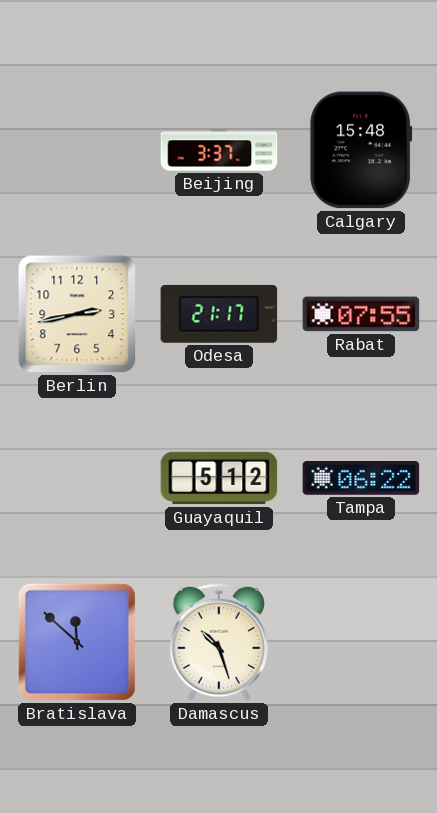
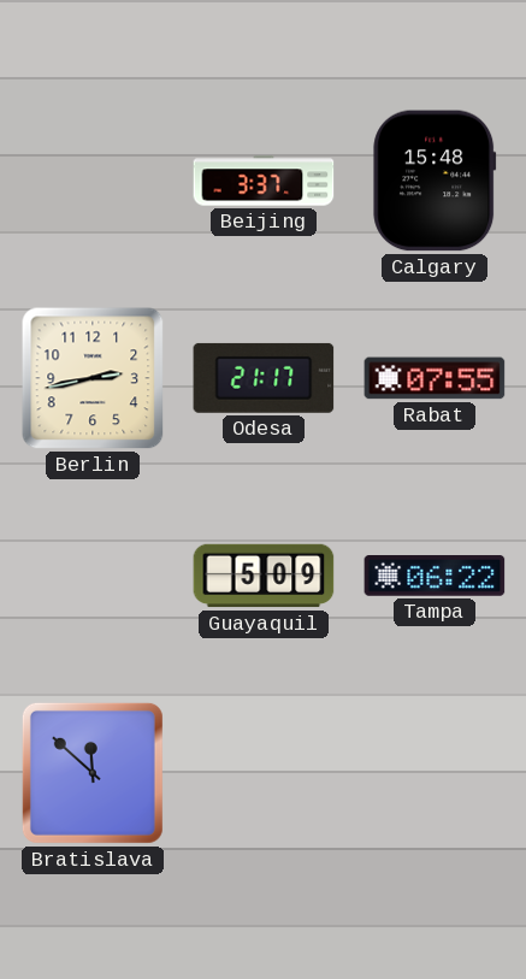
Guayaquil: 5:12 -> 5:09 (264, 576)
Damascus: 10:27 -> none (218, 642)
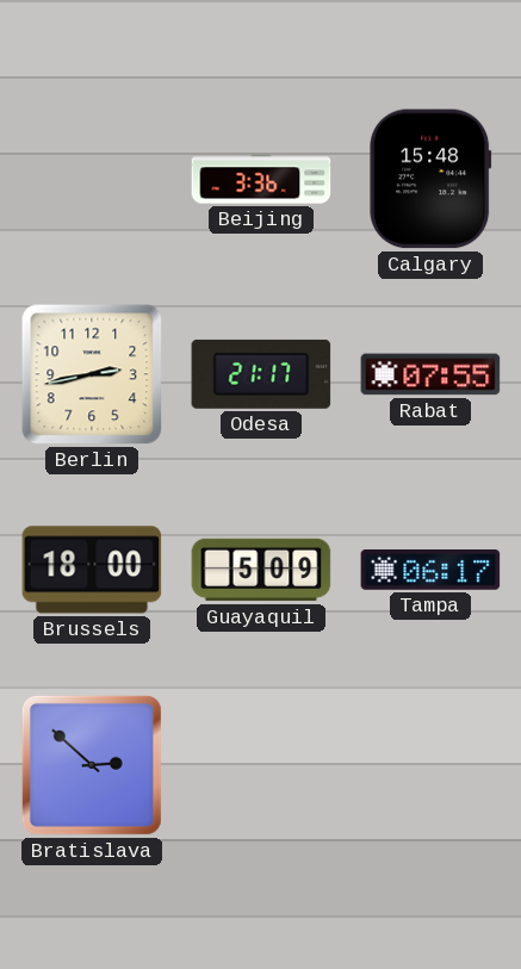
Beijing: 3:37 -> 3:36 (261, 179)
Brussels: none -> 18:00 (92, 570)
Tampa: 06:22 -> 06:17 (430, 570)
Bratislava: 11:52 -> 2:52 (92, 765)
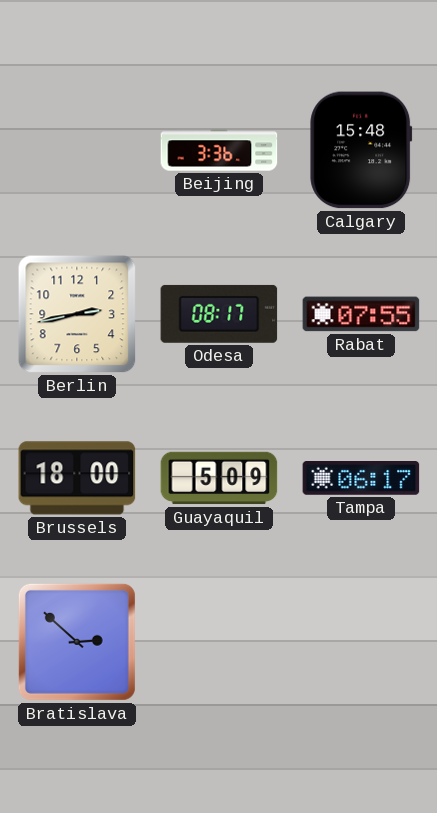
Odesa: 21:17 -> 08:17 (219, 314)
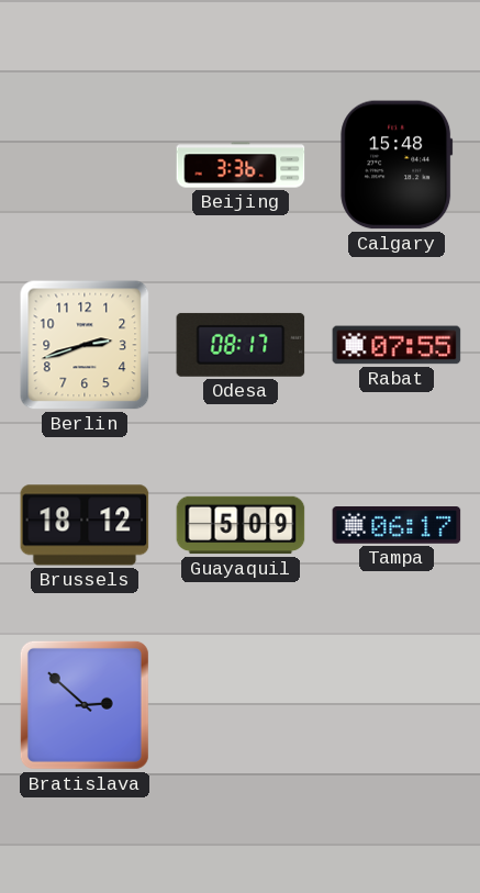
Berlin: 2:43 -> 2:42 (85, 345)
Brussels: 18:00 -> 18:12 (85, 525)
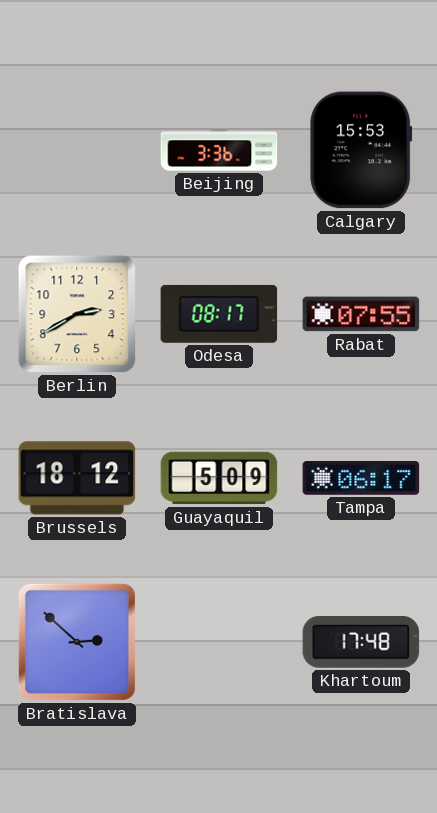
Calgary: 15:48 -> 15:53 (361, 150)
Berlin: 2:42 -> 2:40 (77, 314)
Khartoum: none -> 17:48 (361, 643)
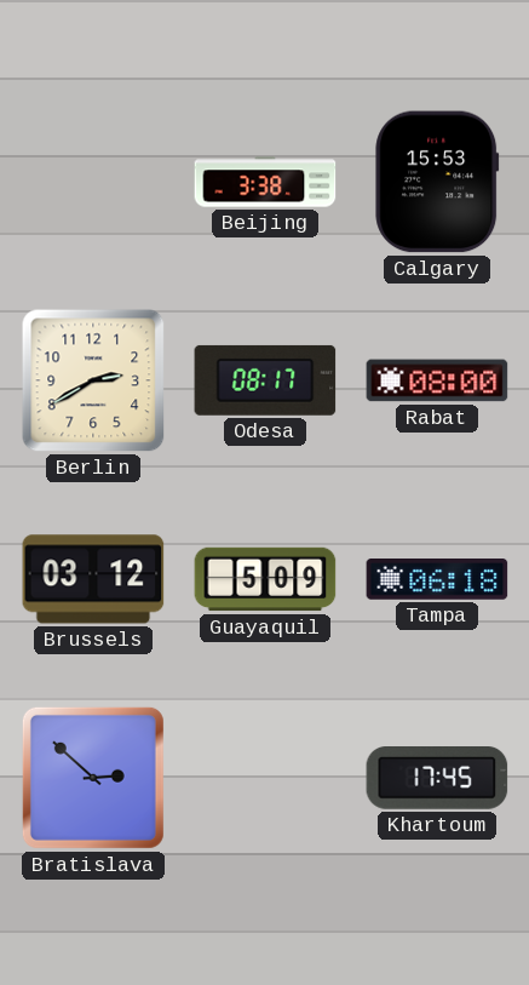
Beijing: 3:36 -> 3:38 (265, 182)
Rabat: 07:55 -> 08:00 (437, 380)
Brussels: 18:12 -> 03:12 (93, 579)
Tampa: 06:17 -> 06:18 (437, 579)
Khartoum: 17:48 -> 17:45 (437, 779)
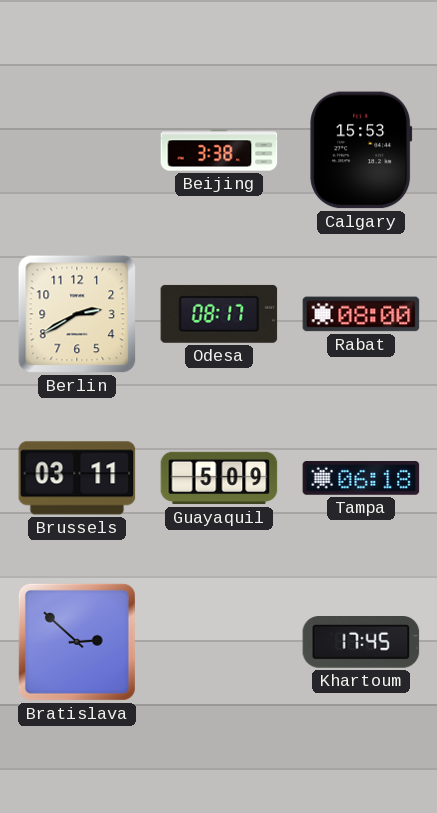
Brussels: 03:12 -> 03:11 (77, 478)
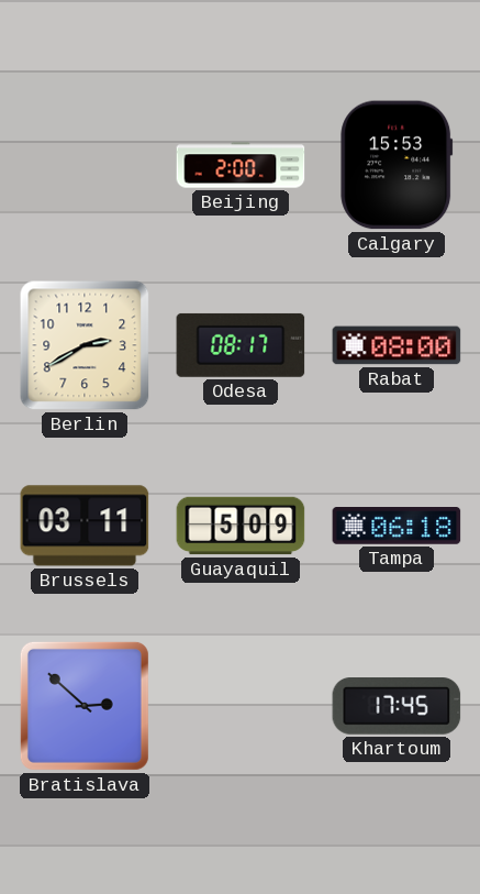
Beijing: 3:38 -> 2:00 (241, 165)
